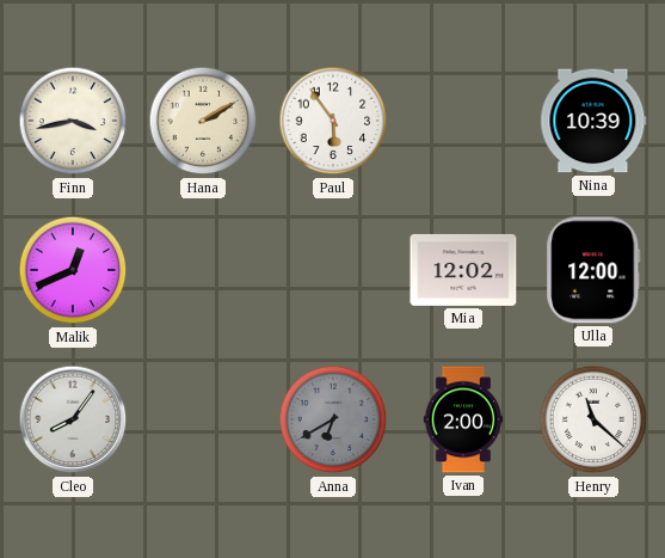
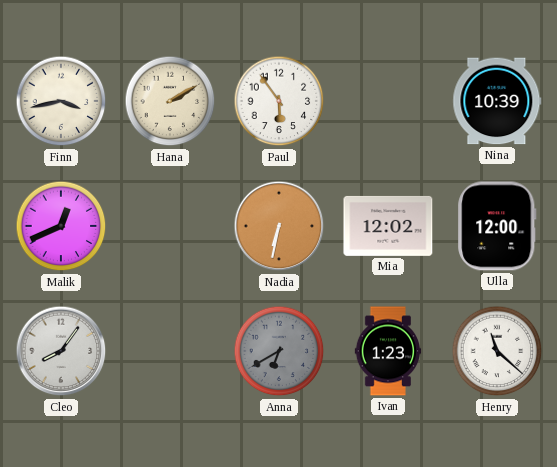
Nadia: none -> 6:32 (279, 226)
Ivan: 2:00 -> 1:23 (388, 351)
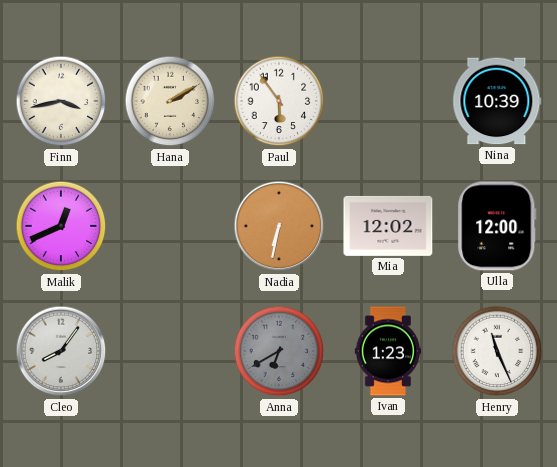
Henry: 11:22 -> 11:26 (497, 351)
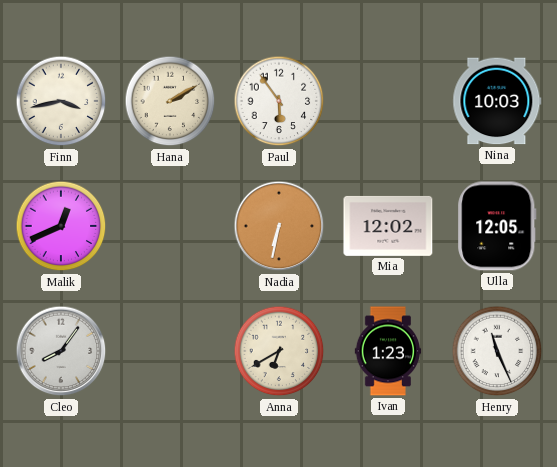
Nina: 10:39 -> 10:03 (497, 101)
Ulla: 12:00 -> 12:05 (497, 226)
Anna dial: grey -> cream (279, 351)
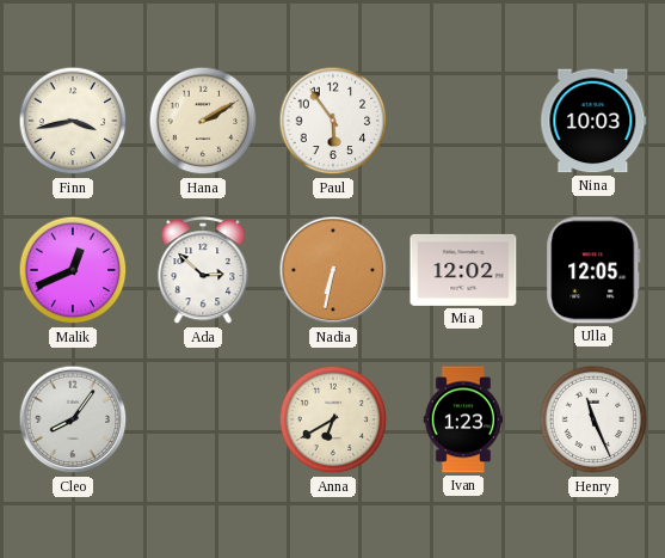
Ada: none -> 2:52 (203, 271)
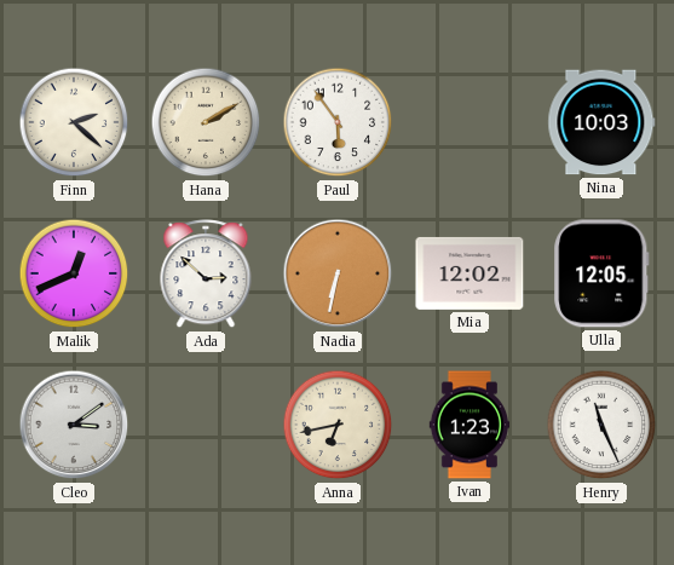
Finn: 3:43 -> 2:22 (74, 122)
Cleo: 8:06 -> 3:09 (74, 425)
Anna: 6:40 -> 6:43 (338, 425)
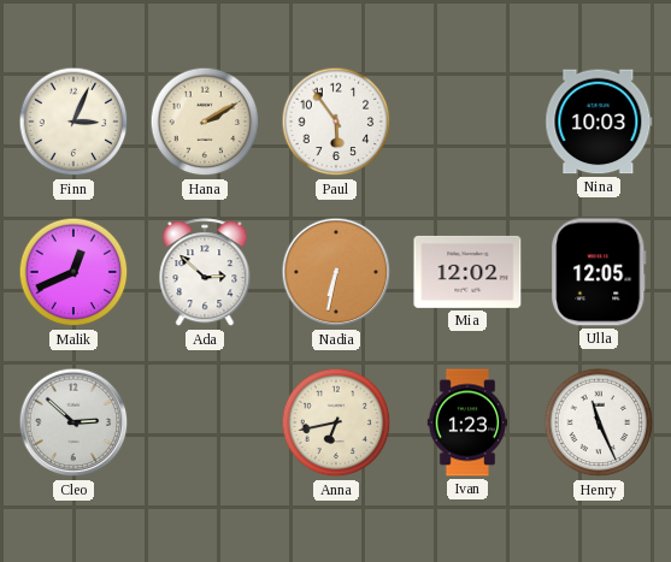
Finn: 2:22 -> 3:04 (73, 122)
Cleo: 3:09 -> 2:52 (73, 422)
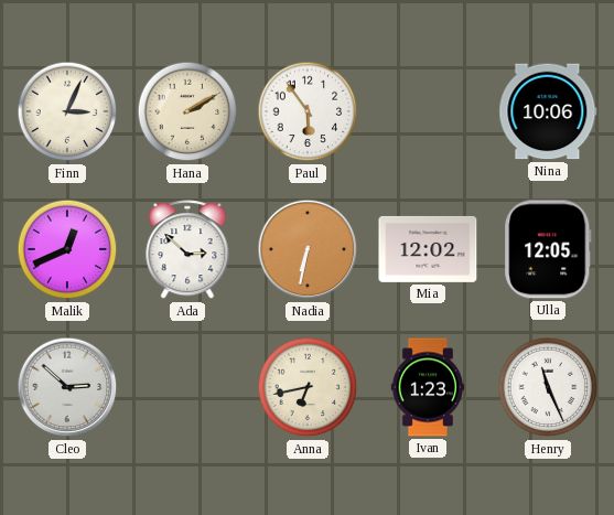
Nina: 10:03 -> 10:06 (548, 111)
